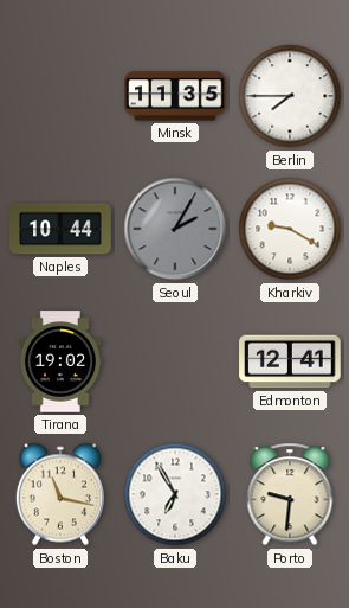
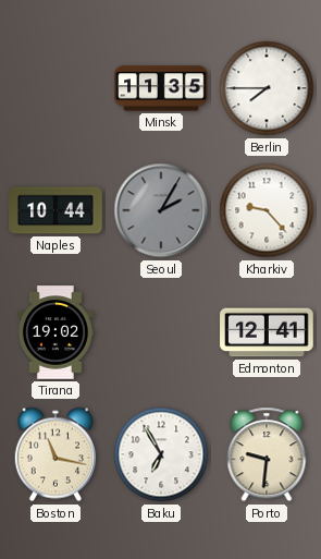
Kharkiv: 9:20 -> 9:23 (267, 210)
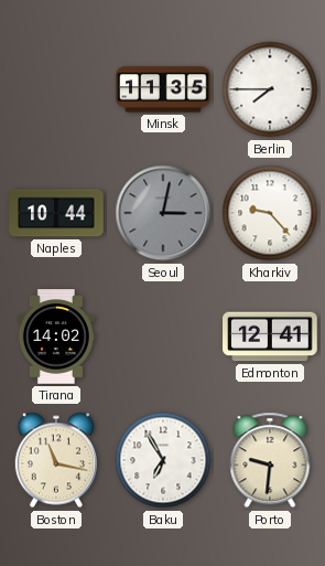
Seoul: 2:05 -> 3:02 (163, 213)
Tirana: 19:02 -> 14:02 (56, 337)
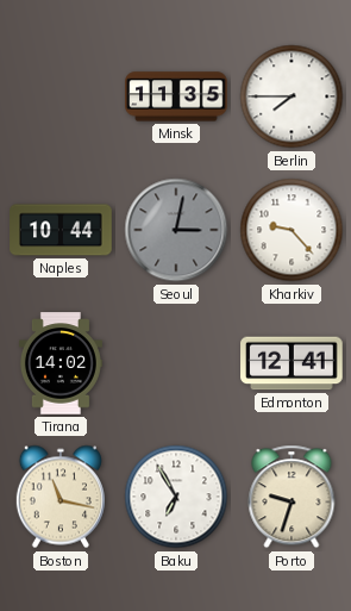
Porto: 9:31 -> 9:33 (292, 497)
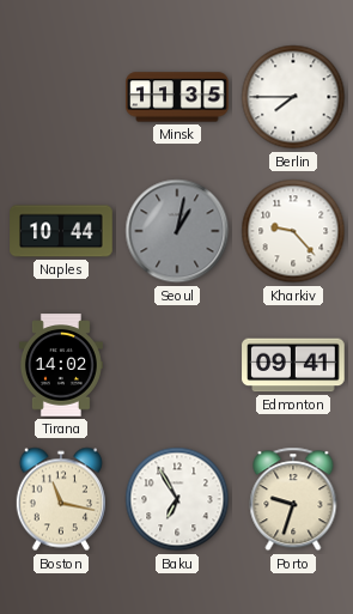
Seoul: 3:02 -> 1:02 (177, 231)
Edmonton: 12:41 -> 09:41 (293, 365)
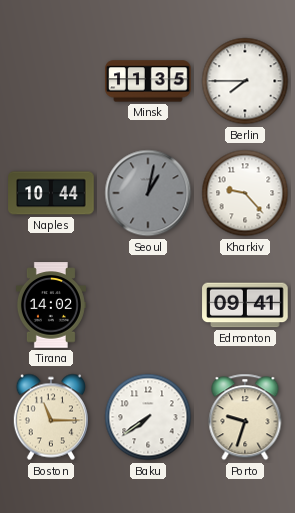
Boston: 11:17 -> 11:15 (51, 417)
Baku: 6:55 -> 7:39 (148, 417)
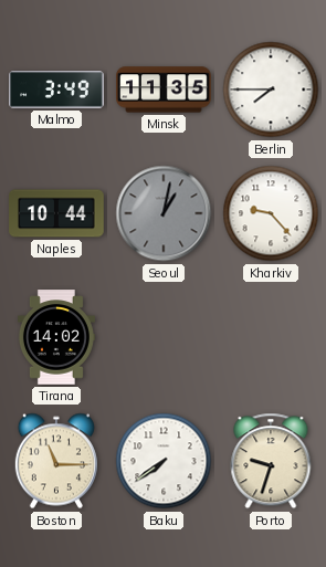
Malmo: none -> 3:49 (56, 90)
Edmonton: 09:41 -> none (245, 305)
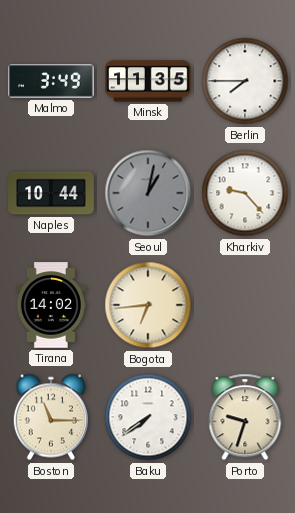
Bogota: none -> 6:44 (148, 305)
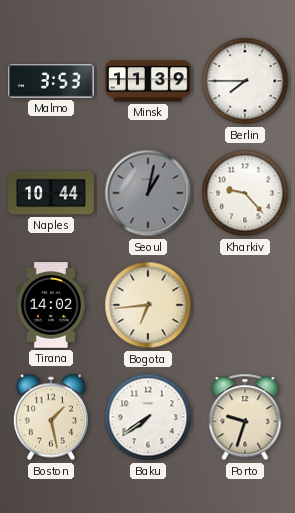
Malmo: 3:49 -> 3:53 (51, 81)
Minsk: 11:35 -> 11:39 (148, 81)
Boston: 11:15 -> 1:28 (51, 417)
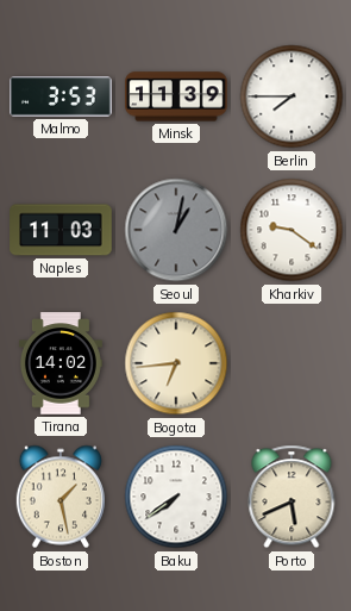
Naples: 10:44 -> 11:03 (61, 230)
Kharkiv: 9:23 -> 9:21 (292, 230)
Porto: 9:33 -> 5:41 (292, 497)
